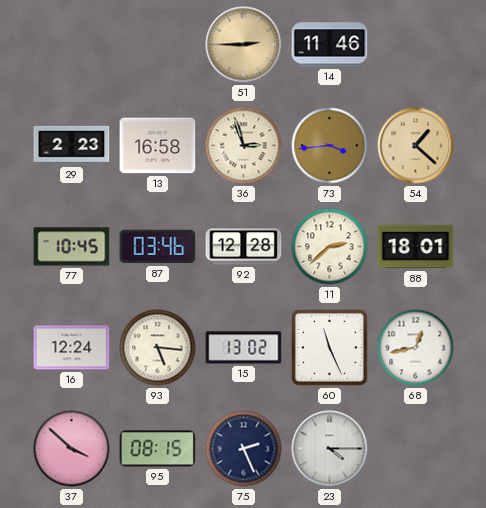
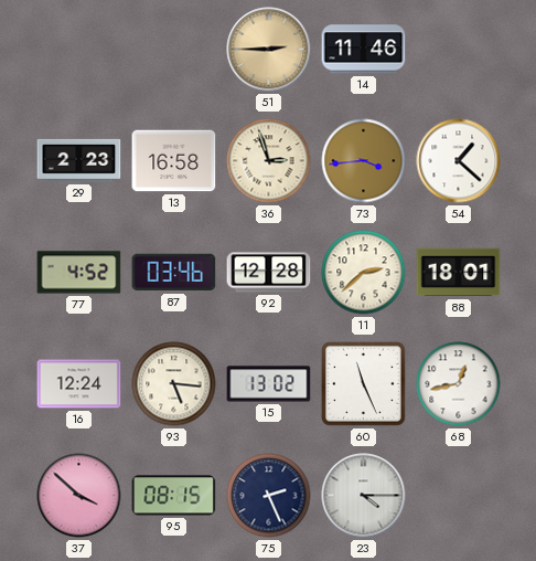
54 dial: champagne -> white (459, 161)
77: 10:45 -> 4:52 (79, 273)
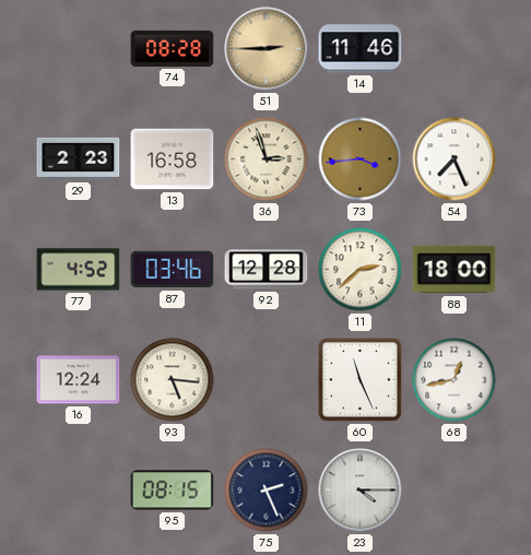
74: none -> 08:28 (173, 48)
54: 1:22 -> 7:26 (455, 160)
88: 18:01 -> 18:00 (455, 270)
15: 13:02 -> none (269, 384)
37: 3:52 -> none (79, 496)
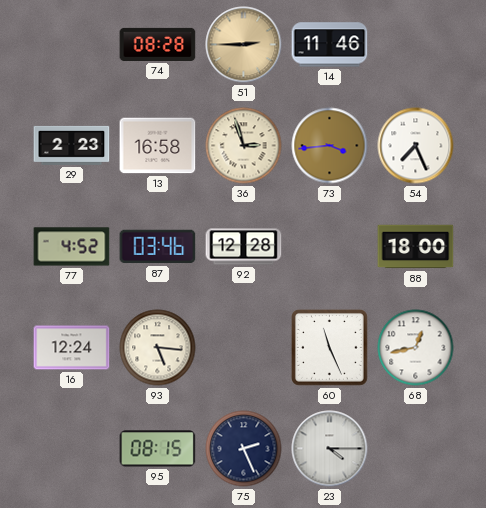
11: 2:38 -> none (361, 270)
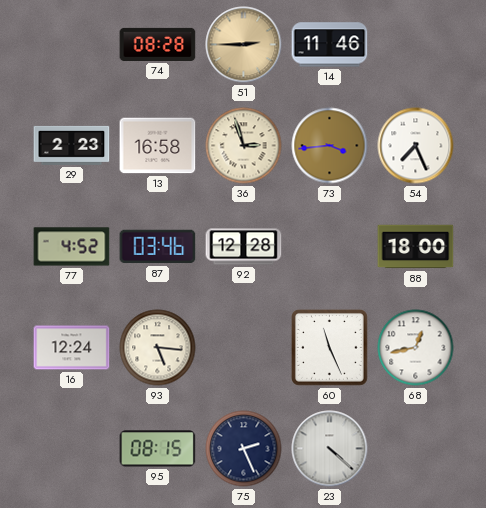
23: 4:15 -> 4:22 (330, 449)
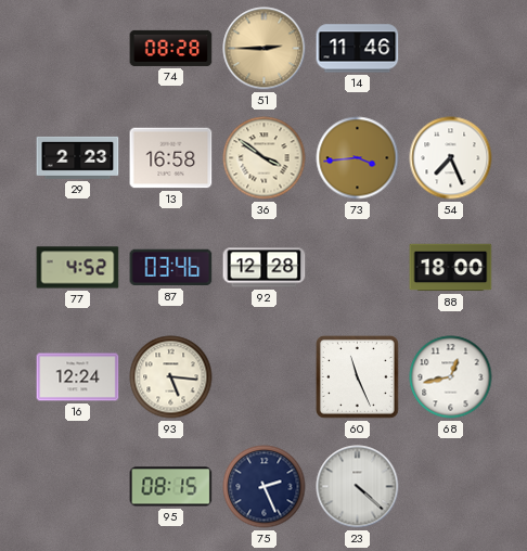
36: 2:57 -> 3:51 (265, 158)
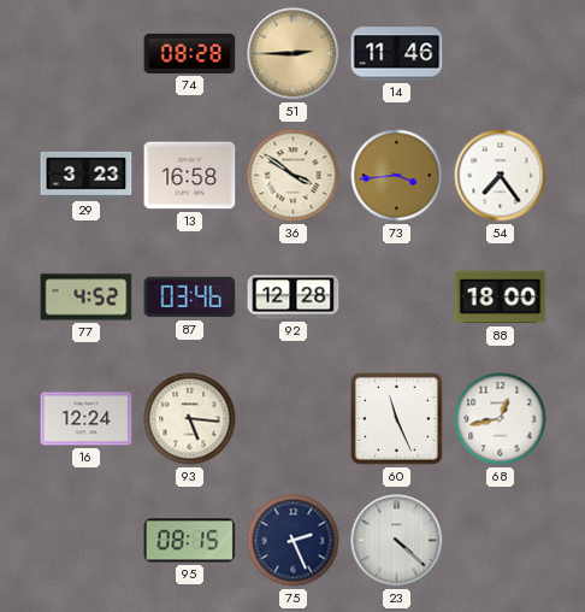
29: 2:23 -> 3:23 (87, 175)
54: 7:26 -> 7:24 (501, 176)
